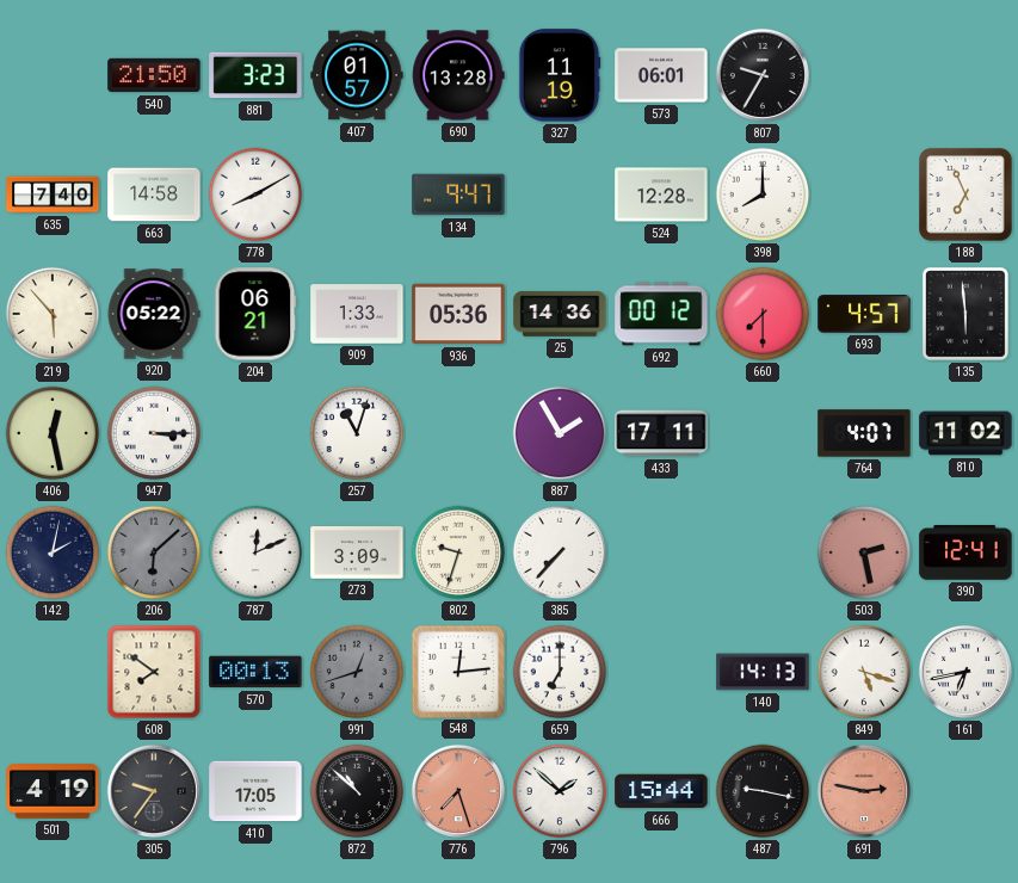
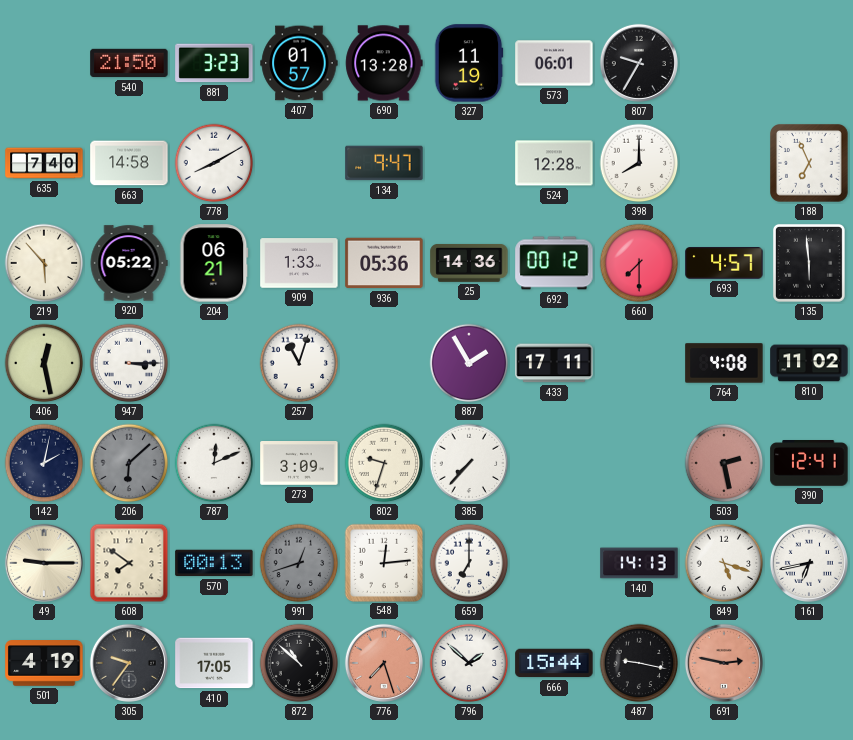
764: 4:07 -> 4:08 (724, 363)
49: none -> 9:15 (44, 563)
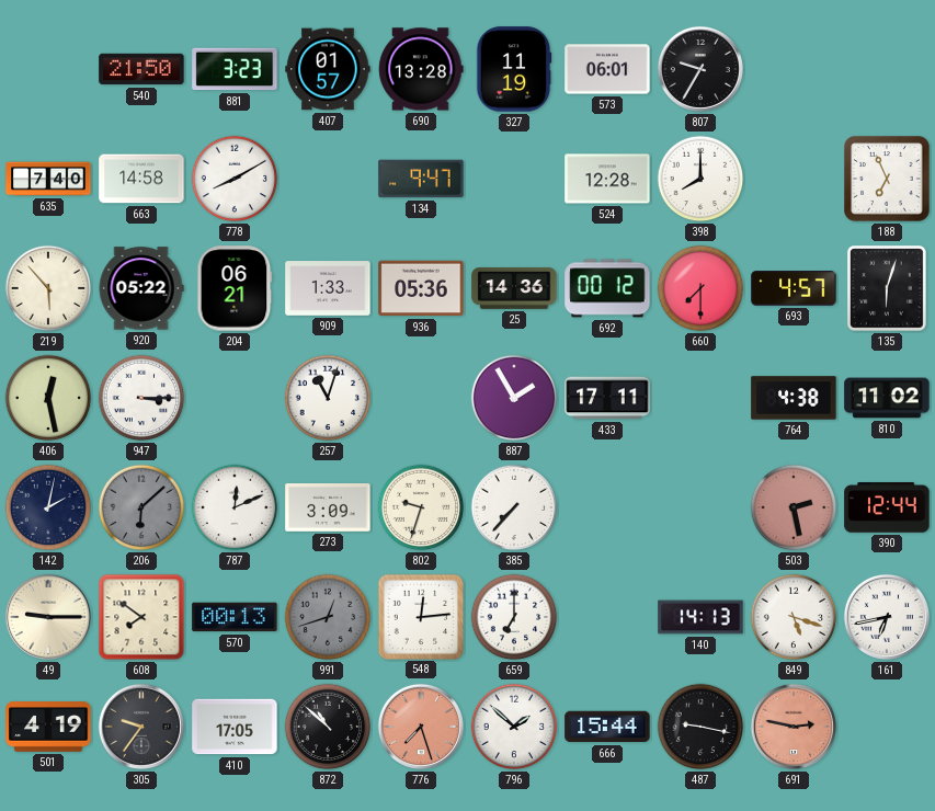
135: 5:59 -> 6:03 (887, 288)
764: 4:08 -> 4:38 (794, 398)
390: 12:41 -> 12:44 (887, 509)
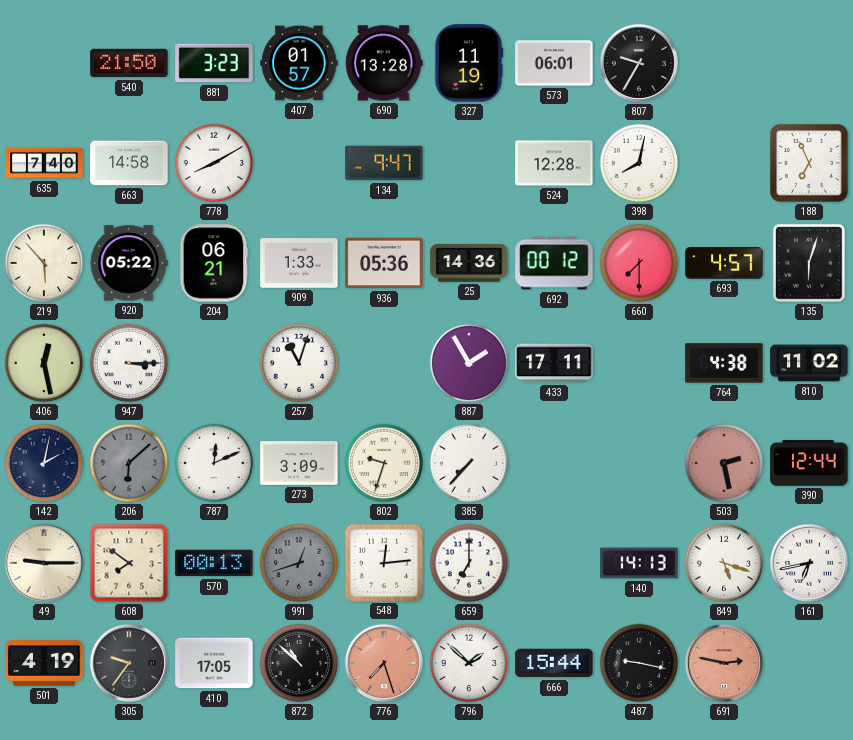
398: 8:00 -> 8:02 (639, 163)
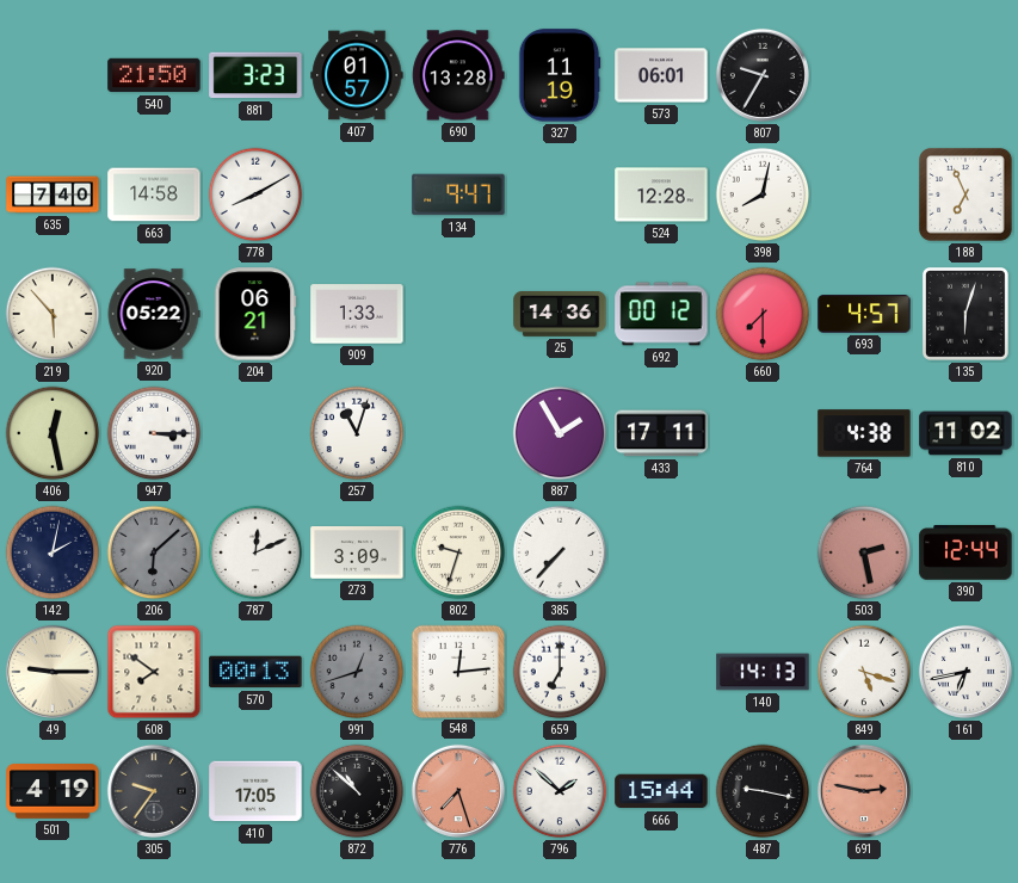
936: 05:36 -> none (384, 263)
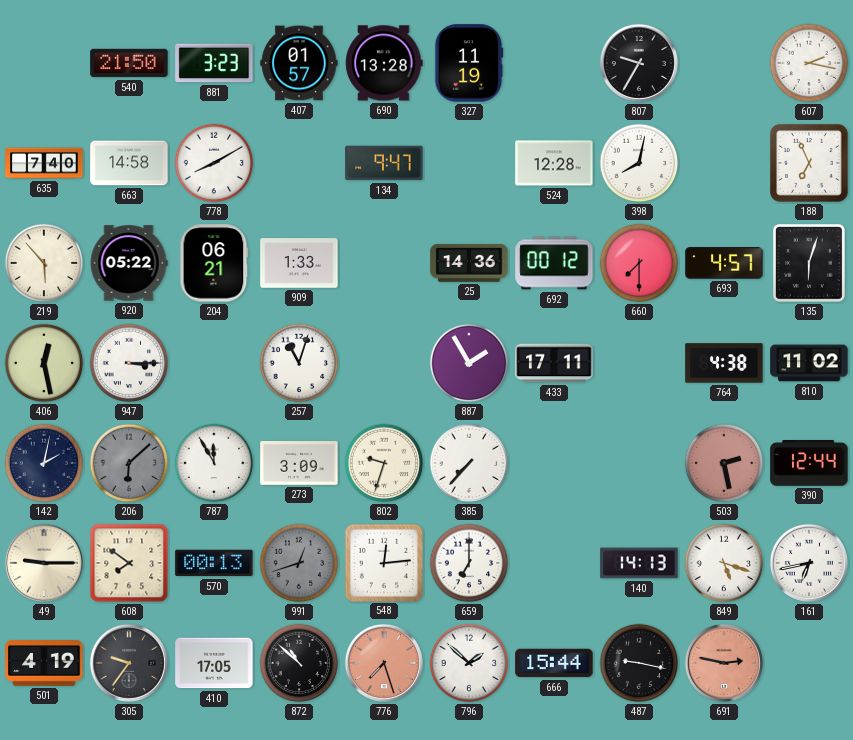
573: 06:01 -> none (661, 75)
607: none -> 2:17 (809, 63)
787: 12:11 -> 11:55 (214, 463)
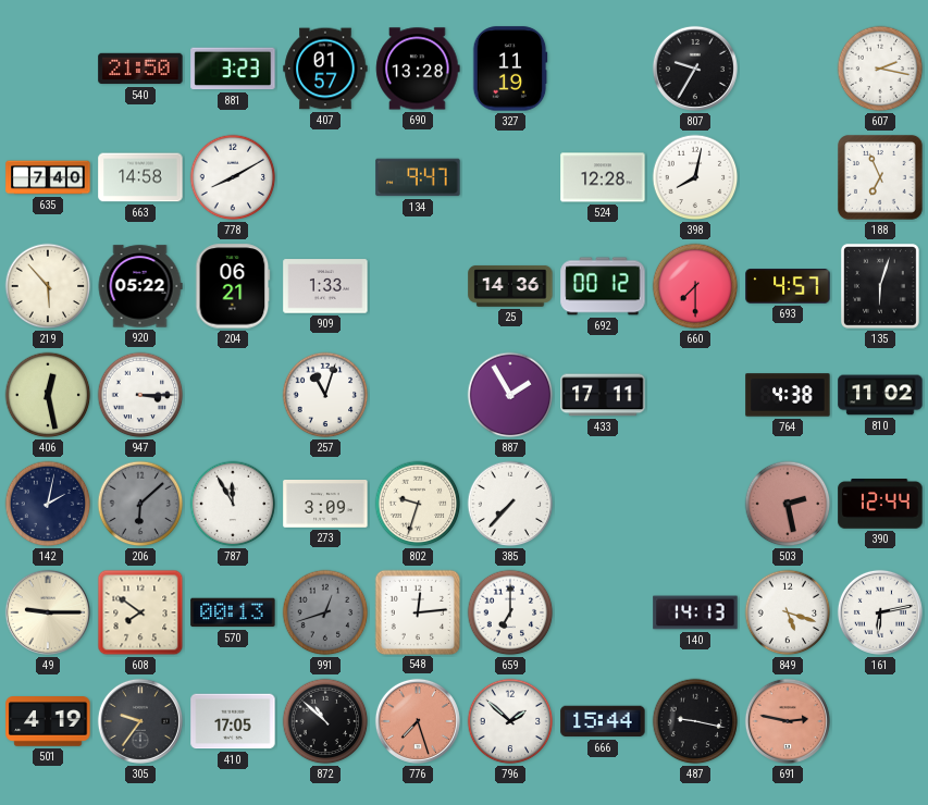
161: 6:43 -> 6:13 (880, 612)
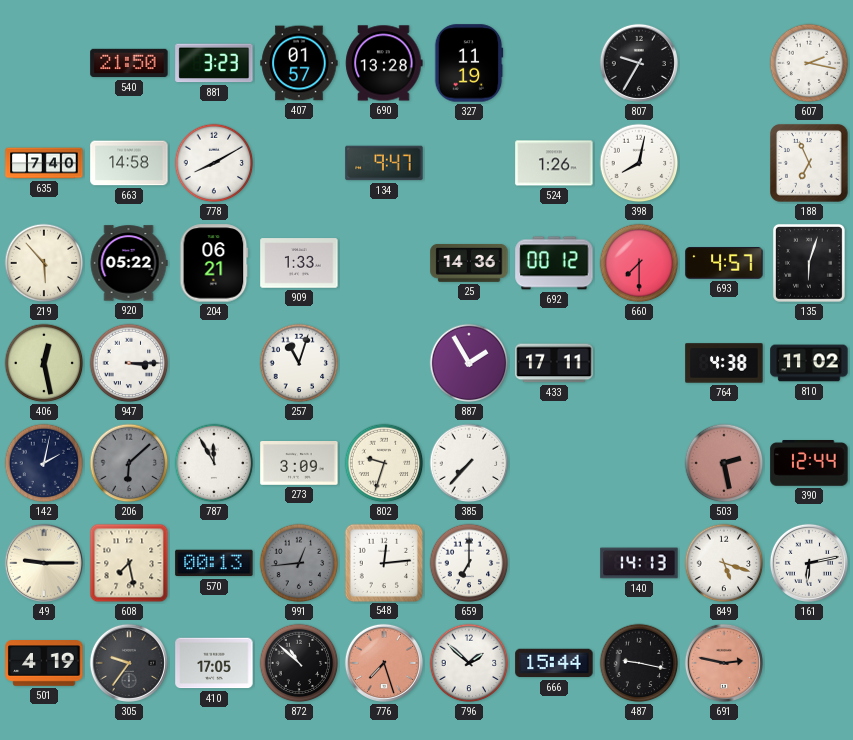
524: 12:28 -> 1:26 (554, 163)
608: 7:51 -> 7:28 (129, 563)
991: 12:42 -> 12:44 (299, 563)
